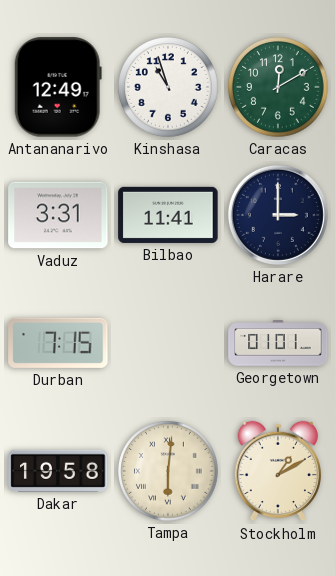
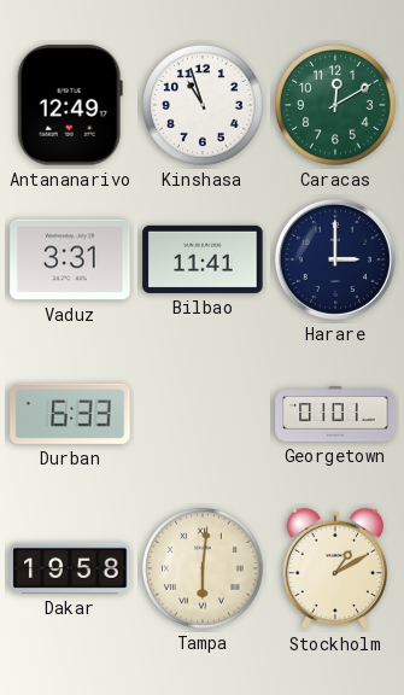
Durban: 7:15 -> 6:33 (70, 414)
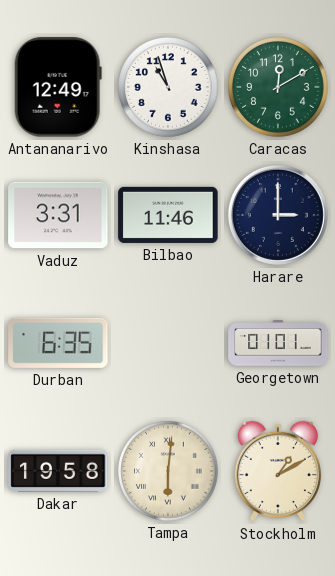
Bilbao: 11:41 -> 11:46 (168, 215)
Durban: 6:33 -> 6:35 (58, 343)
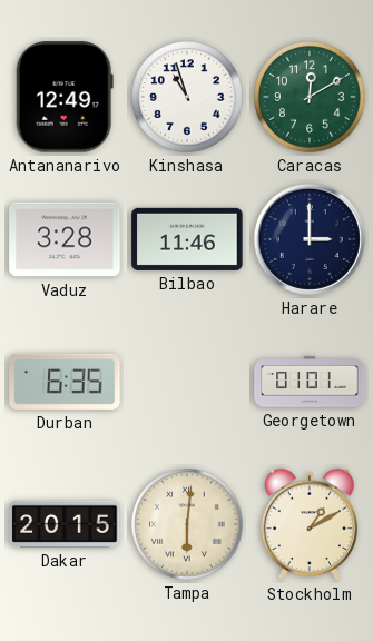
Vaduz: 3:31 -> 3:28 (65, 239)
Dakar: 19:58 -> 20:15 (65, 524)
